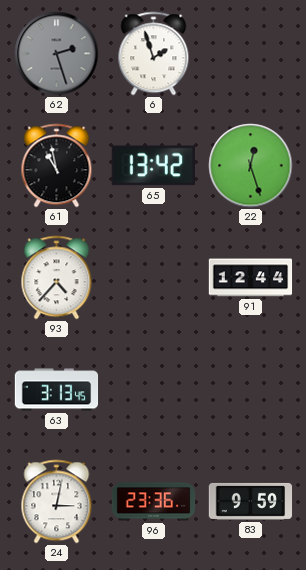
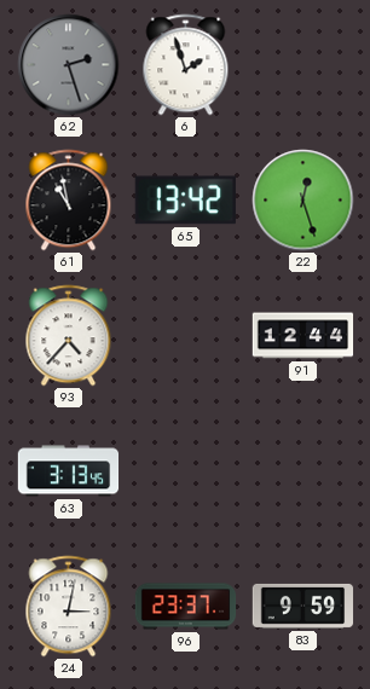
96: 23:36 -> 23:37 (186, 607)
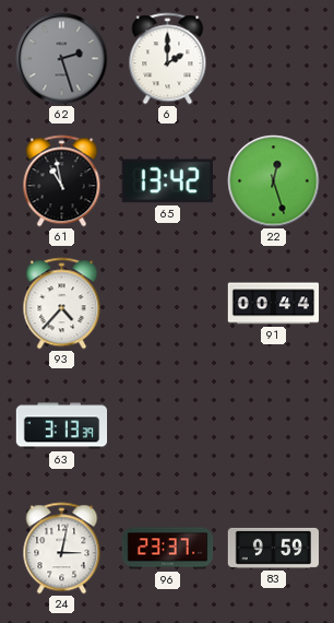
6: 1:57 -> 2:00 (168, 59)
91: 12:44 -> 00:44 (274, 304)
63: 3:13:45 -> 3:13:39 (62, 426)
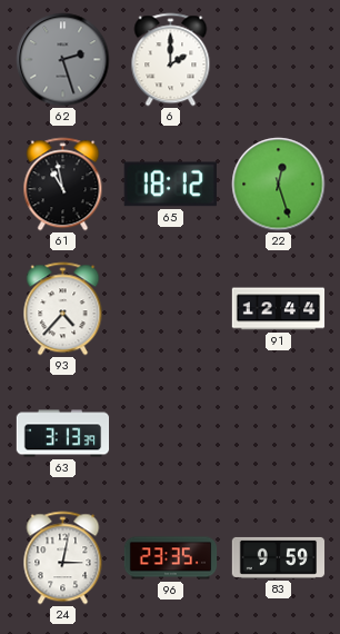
65: 13:42 -> 18:12 (170, 185)
91: 00:44 -> 12:44 (279, 309)
96: 23:37 -> 23:35 (171, 558)
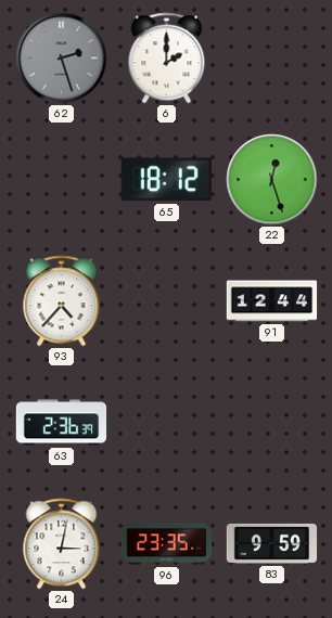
61: 10:58 -> none (63, 185)
63: 3:13 -> 2:36 (62, 423)
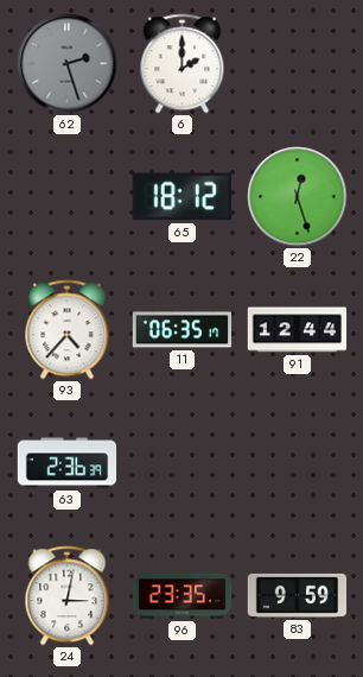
11: none -> 06:35 (183, 330)
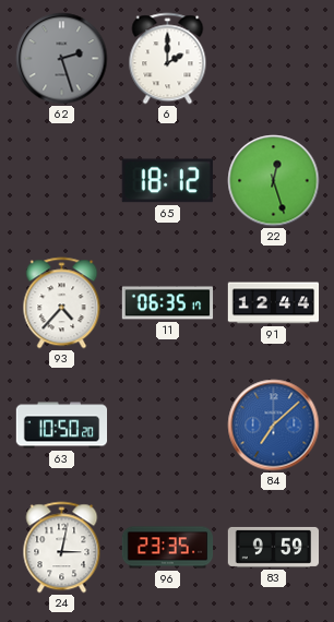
63: 2:36 -> 10:50 (62, 426)
84: none -> 7:08 (274, 426)
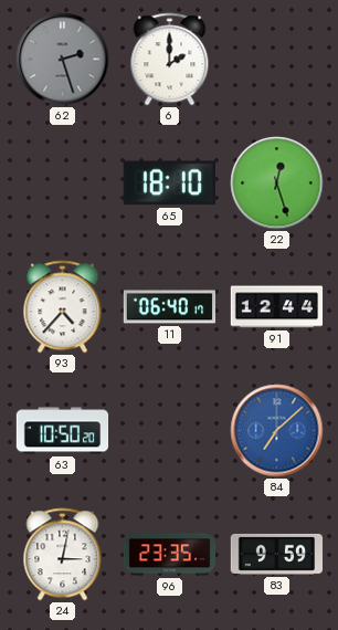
65: 18:12 -> 18:10 (169, 183)
11: 06:35 -> 06:40 (170, 307)
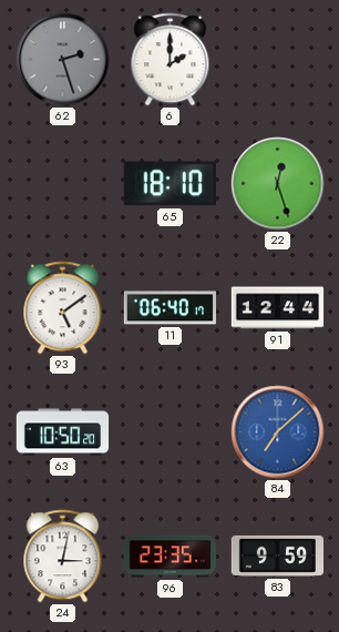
93: 4:37 -> 5:09 (63, 308)
